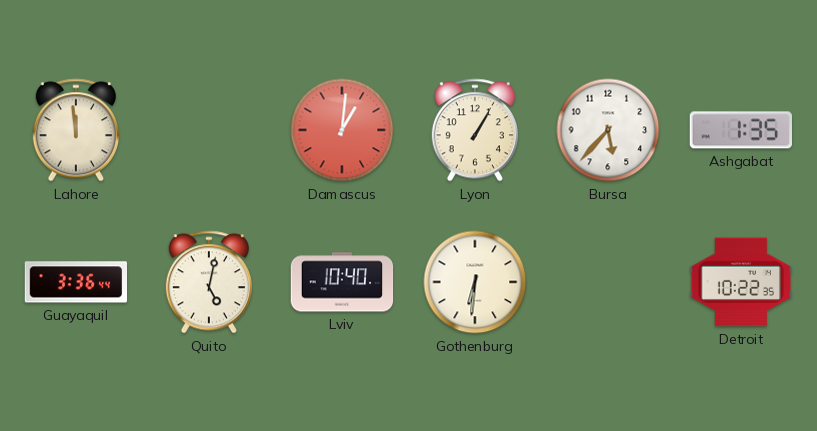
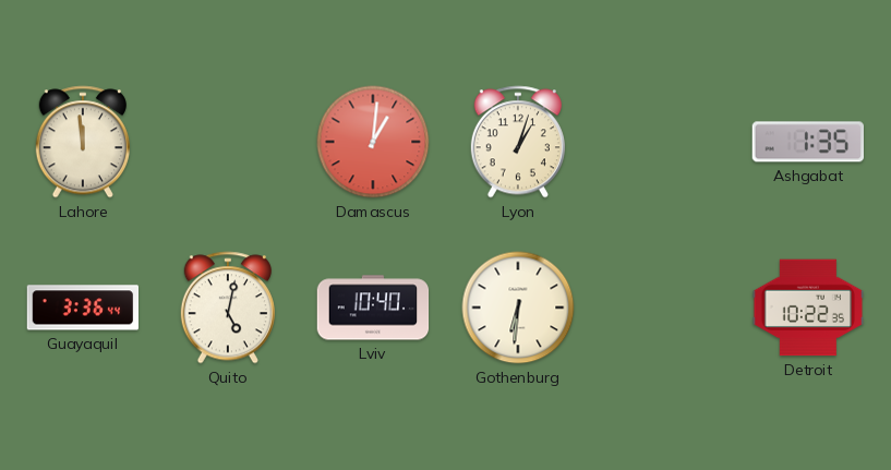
Lyon: 1:05 -> 1:03 (518, 142)
Bursa: 5:37 -> none (608, 130)
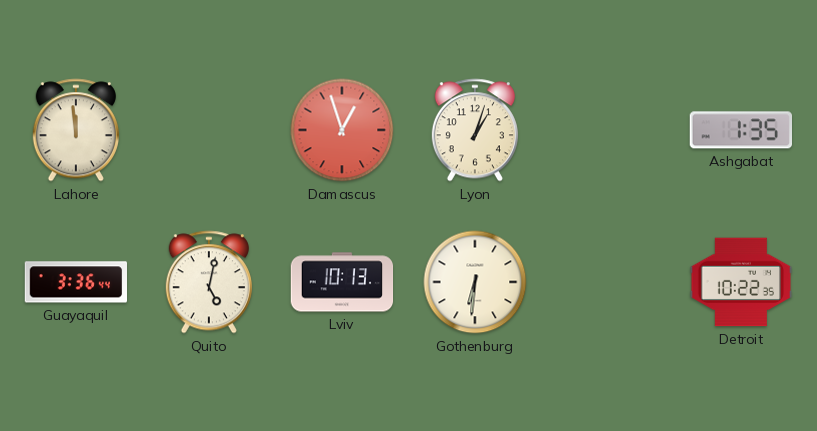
Damascus: 1:01 -> 12:57 (342, 130)
Lviv: 10:40 -> 10:13 (342, 282)
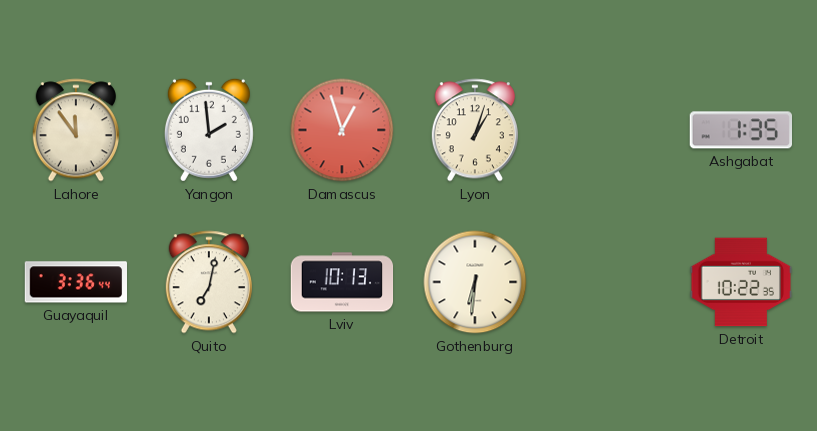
Lahore: 11:59 -> 11:54 (76, 130)
Yangon: none -> 1:59 (209, 130)
Quito: 5:02 -> 7:02 (209, 282)
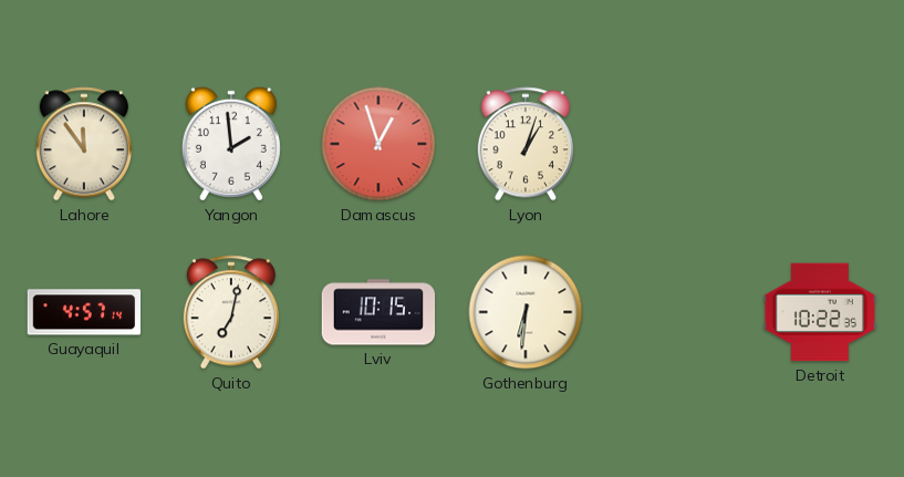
Ashgabat: 1:35 -> none (740, 130)
Guayaquil: 3:36 -> 4:57 (84, 312)
Lviv: 10:13 -> 10:15 (378, 312)
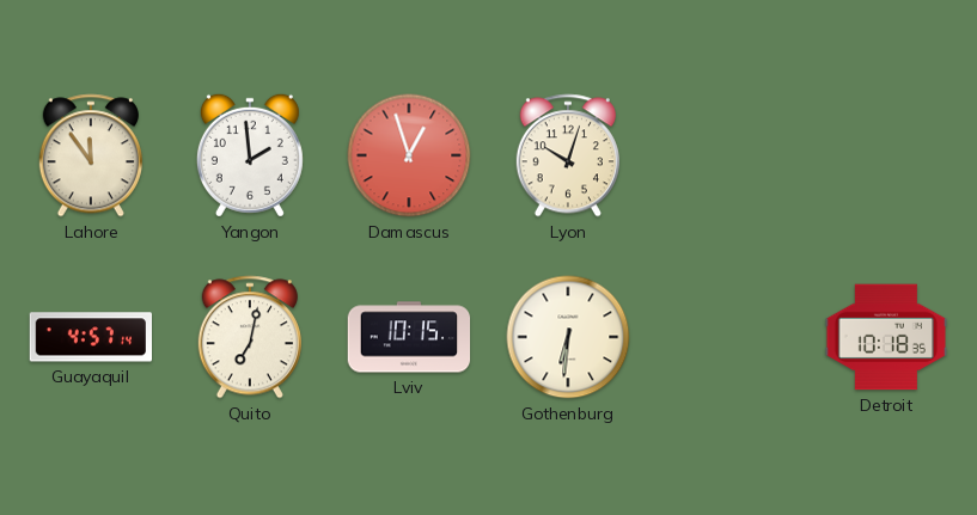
Lyon: 1:03 -> 10:03 (568, 155)
Detroit: 10:22 -> 10:18 (886, 337)
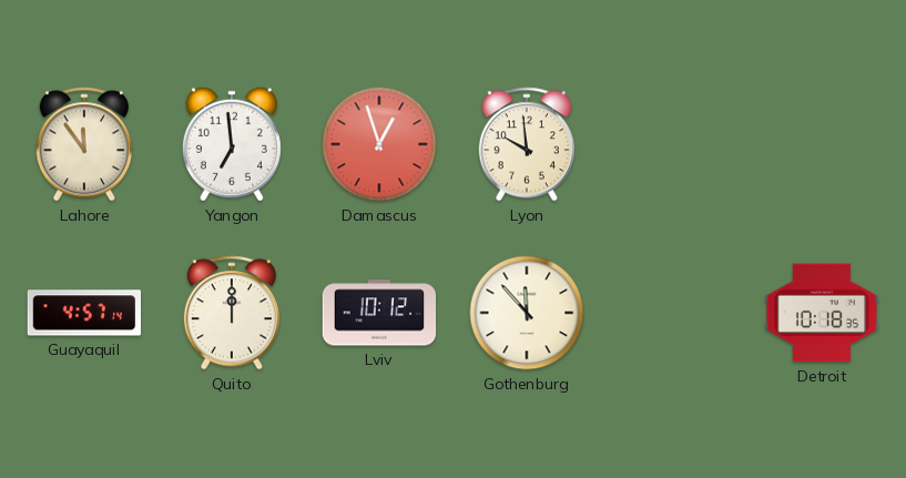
Yangon: 1:59 -> 6:59 (232, 144)
Lyon: 10:03 -> 9:59 (527, 144)
Quito: 7:02 -> 12:00 (232, 313)
Lviv: 10:15 -> 10:12 (379, 313)
Gothenburg: 6:31 -> 11:53 (527, 313)
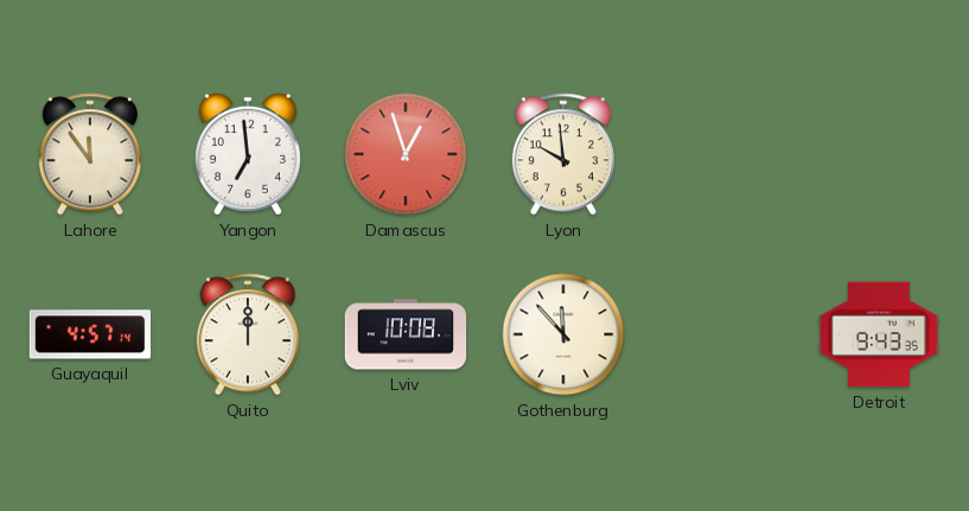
Lviv: 10:12 -> 10:08 (406, 334)
Detroit: 10:18 -> 9:43 (879, 334)
